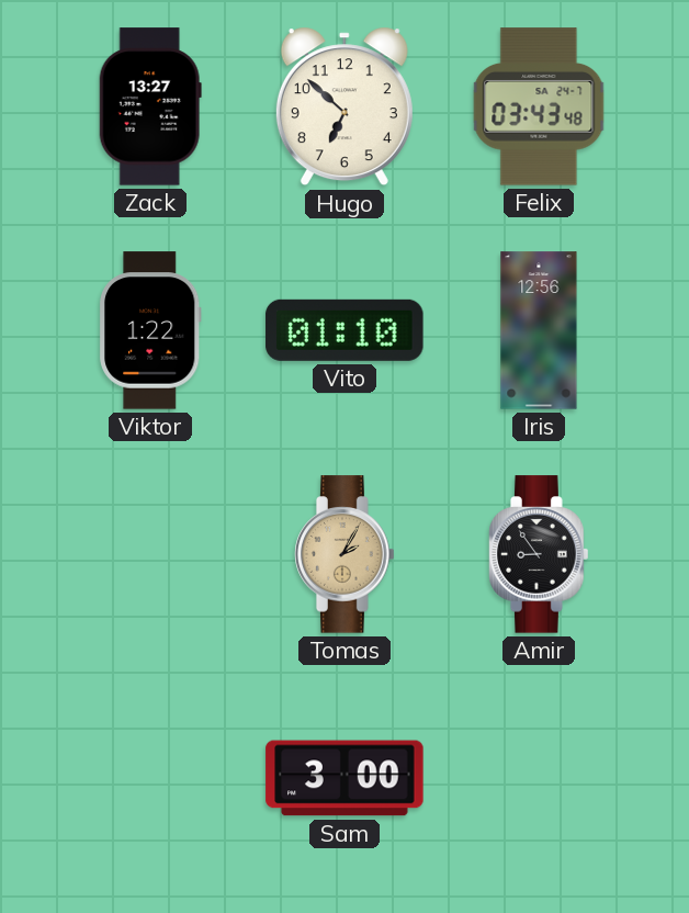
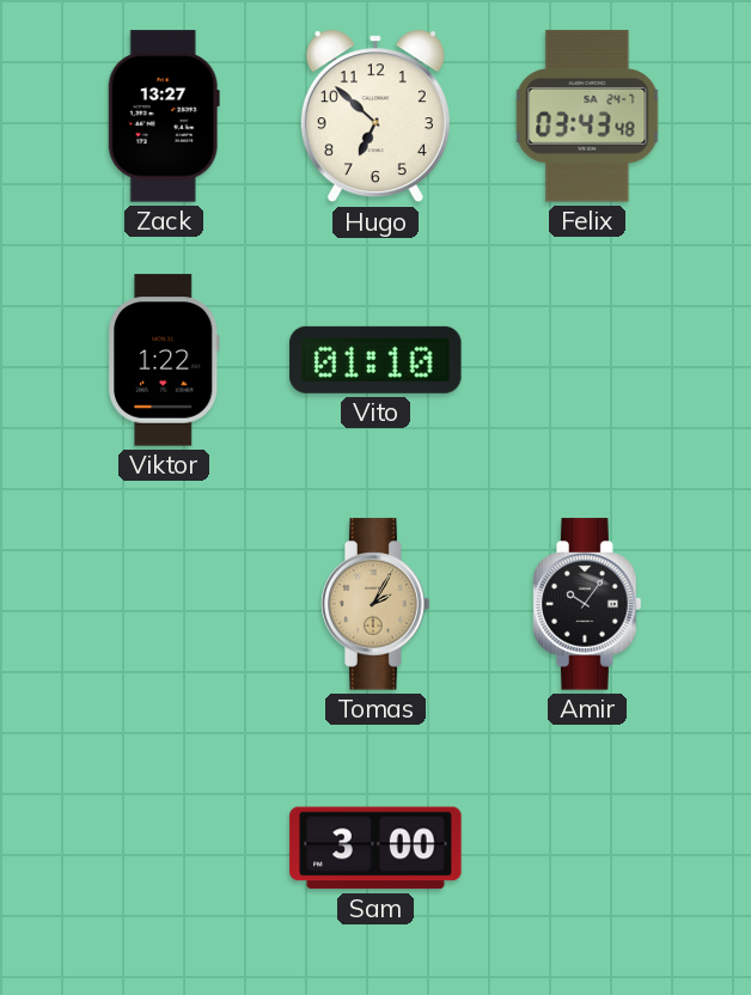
Iris: 12:56 -> none (539, 330)
Amir: 8:54 -> 10:06 (587, 604)
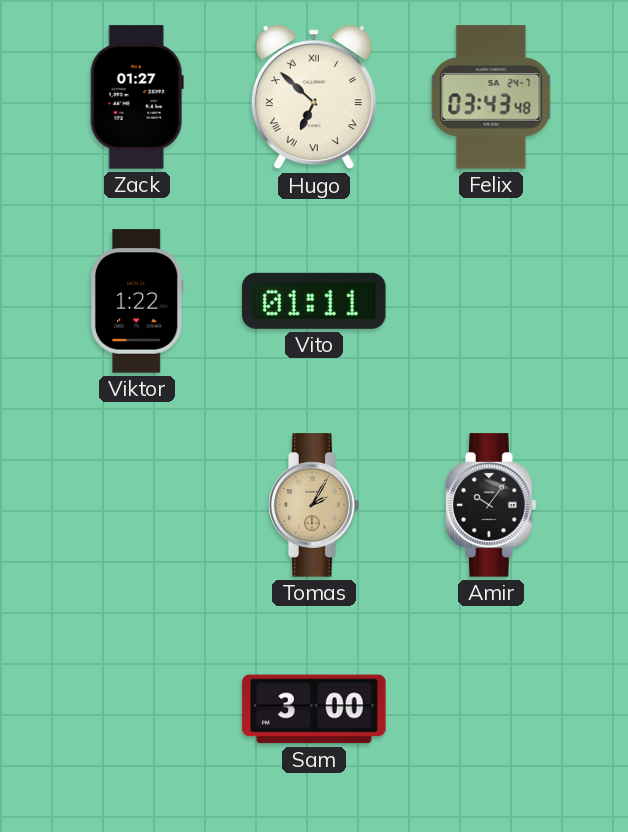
Zack: 13:27 -> 01:27 (137, 97)
Hugo numerals: Arabic -> Roman (314, 97)
Vito: 01:10 -> 01:11 (314, 301)
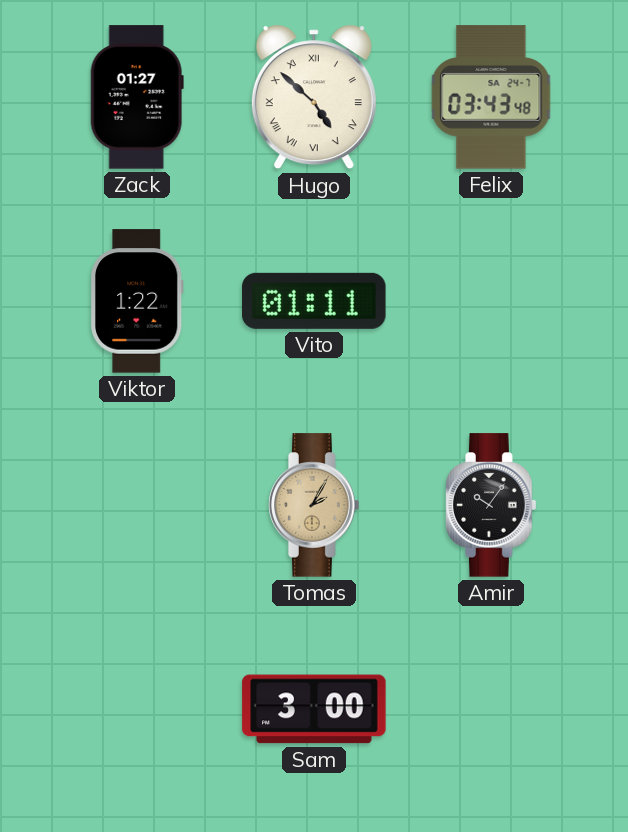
Hugo: 6:52 -> 4:52 (314, 97)
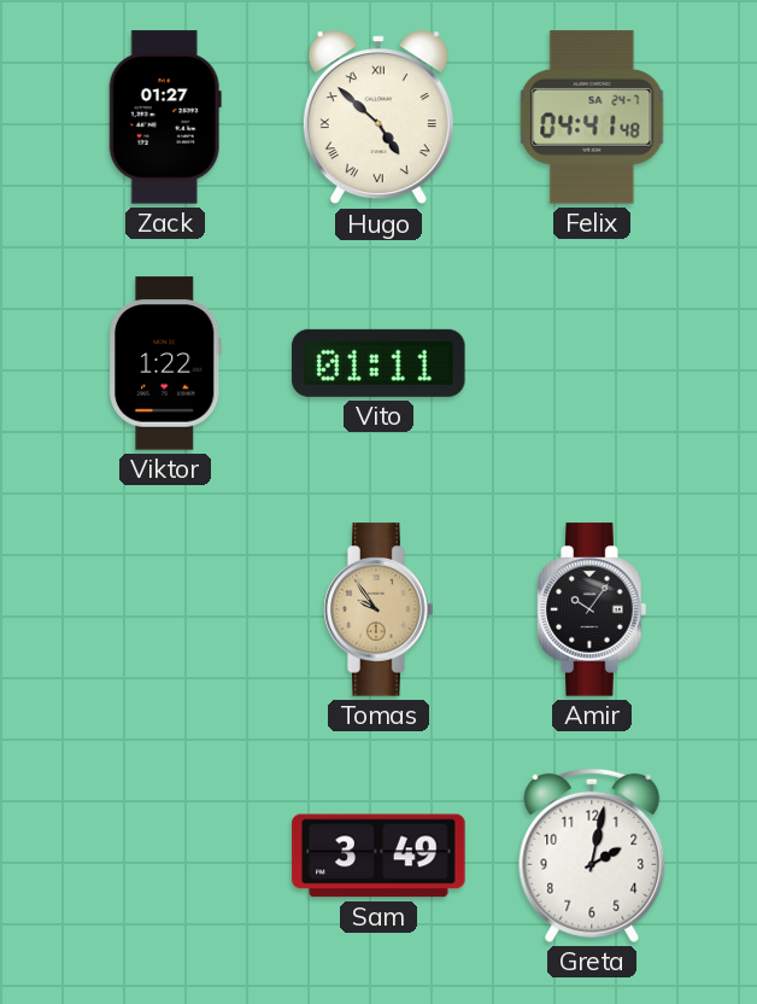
Felix: 03:43 -> 04:41 (592, 117)
Tomas: 2:05 -> 9:54 (378, 609)
Sam: 3:00 -> 3:49 (378, 856)
Greta: none -> 2:02 (592, 856)
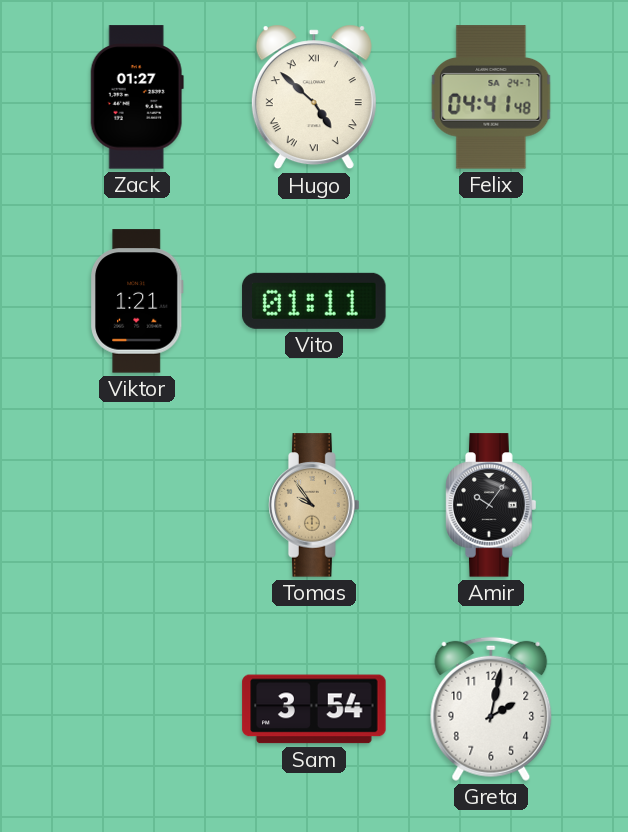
Viktor: 1:22 -> 1:21 (137, 301)
Sam: 3:49 -> 3:54 (314, 709)
